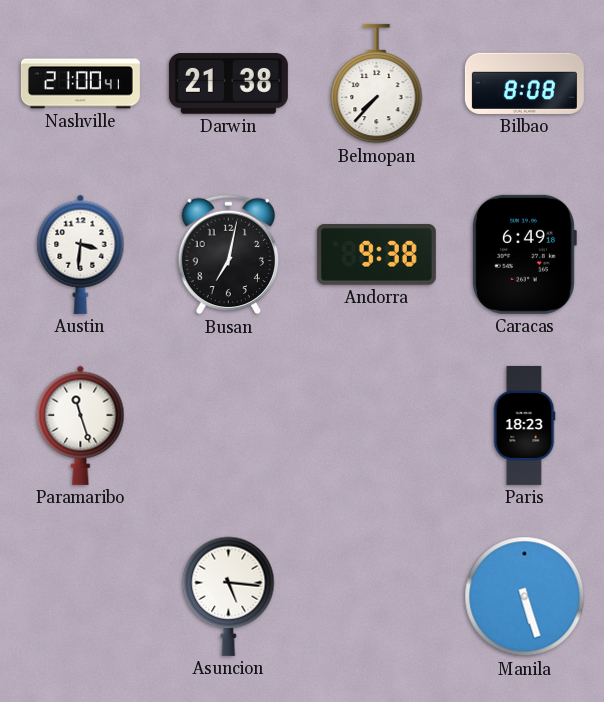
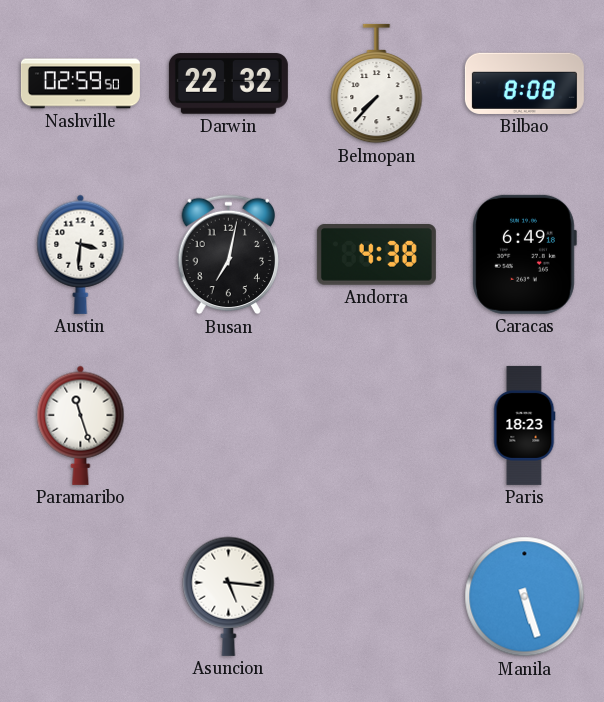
Nashville: 21:00 -> 02:59 (80, 84)
Darwin: 21:38 -> 22:32 (228, 84)
Andorra: 9:38 -> 4:38 (376, 255)
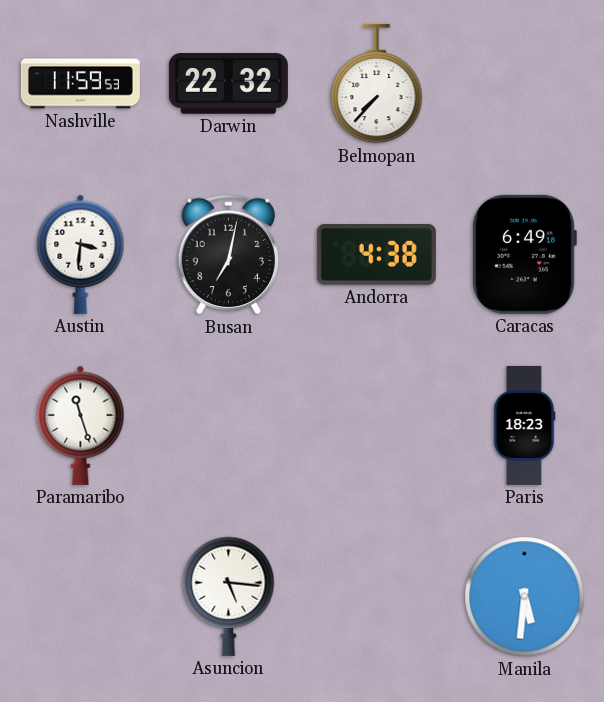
Nashville: 02:59 -> 11:59 (80, 84)
Bilbao: 8:08 -> none (524, 83)
Manila: 5:27 -> 5:31 (525, 597)
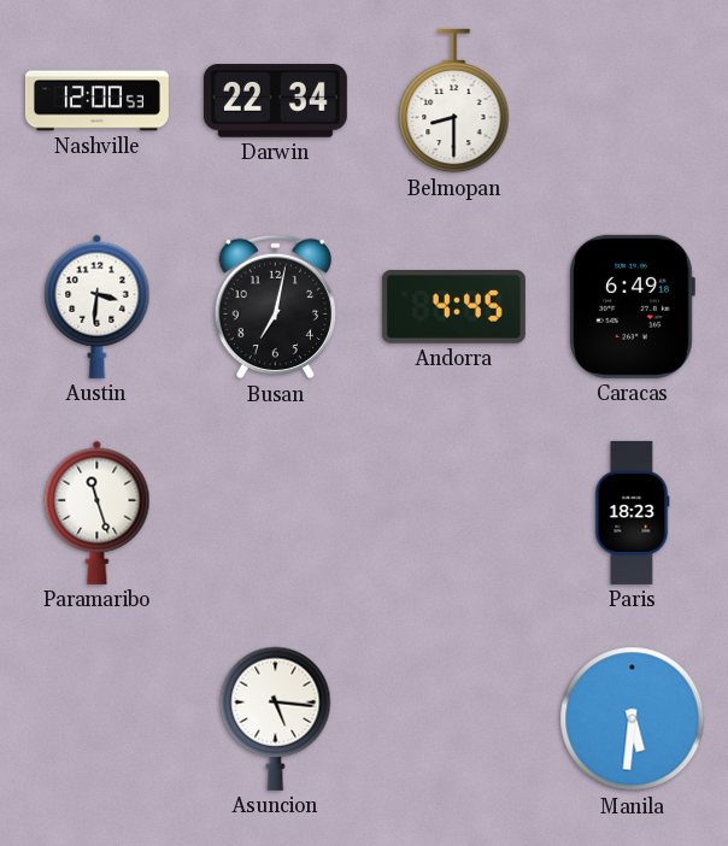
Nashville: 11:59 -> 12:00 (96, 101)
Darwin: 22:32 -> 22:34 (275, 101)
Belmopan: 7:37 -> 8:30 (454, 101)
Andorra: 4:38 -> 4:45 (453, 307)
